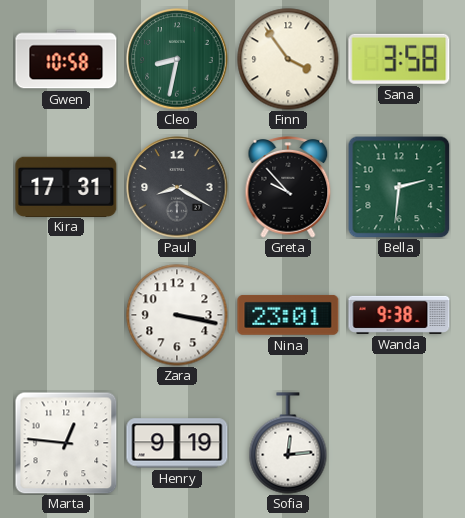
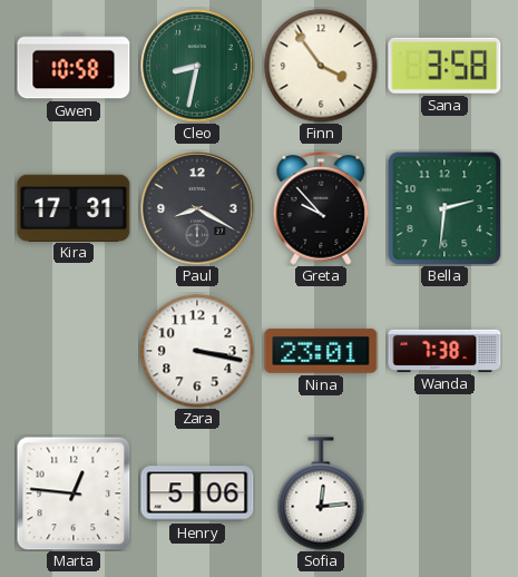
Wanda: 9:38 -> 7:38 (444, 351)
Henry: 9:19 -> 5:06 (197, 493)
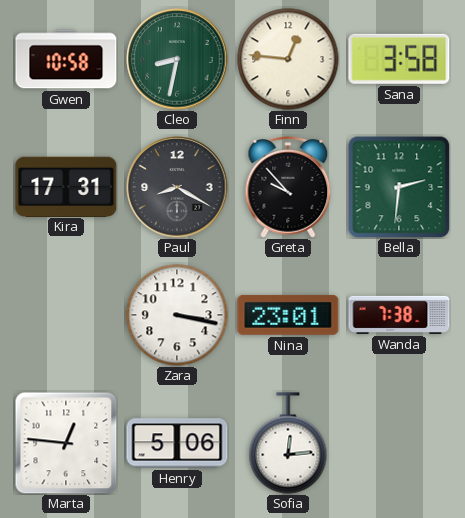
Finn: 3:54 -> 12:46 (288, 59)
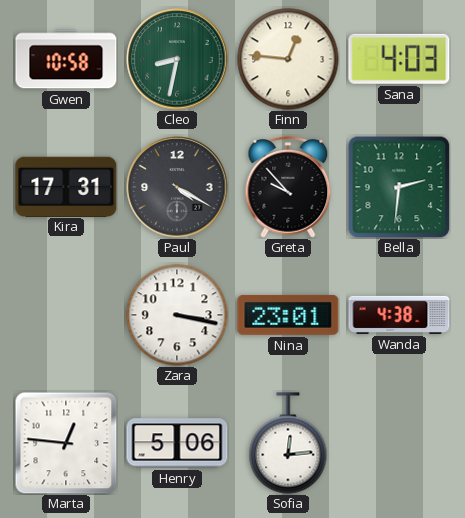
Sana: 3:58 -> 4:03 (399, 59)
Paul: 8:20 -> 4:20 (177, 187)
Wanda: 7:38 -> 4:38 (399, 315)
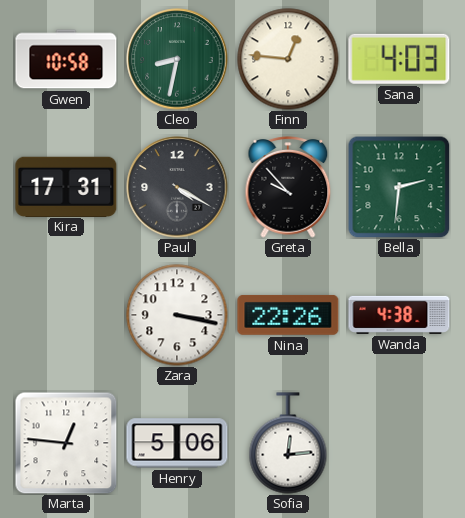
Nina: 23:01 -> 22:26 (288, 315)
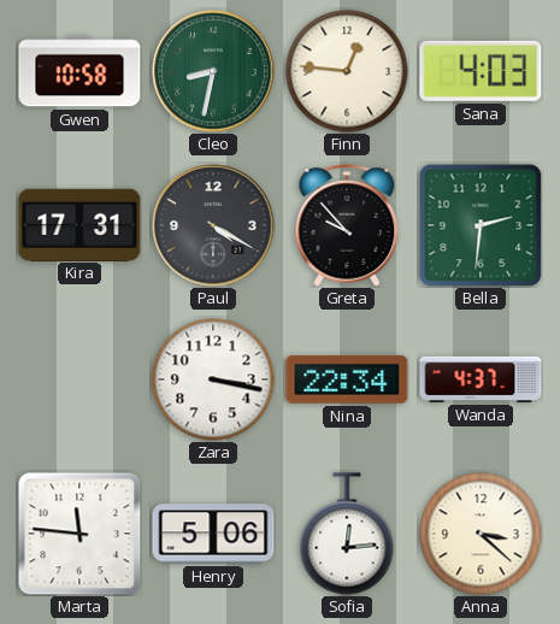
Nina: 22:26 -> 22:34 (347, 379)
Wanda: 4:38 -> 4:37 (481, 379)
Marta: 12:46 -> 11:46 (79, 534)
Anna: none -> 3:22 (481, 534)
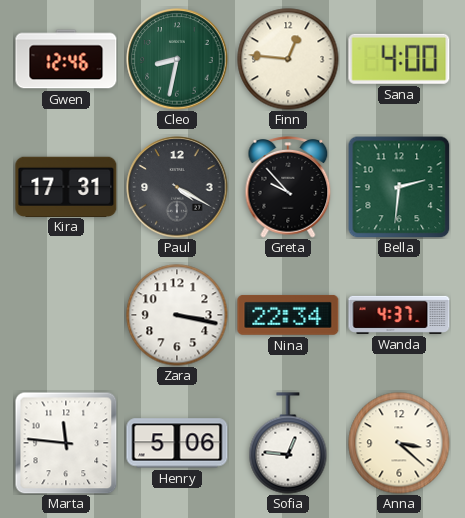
Gwen: 10:58 -> 12:46 (66, 59)
Sana: 4:03 -> 4:00 (399, 59)
Sofia: 12:14 -> 12:46 (288, 443)
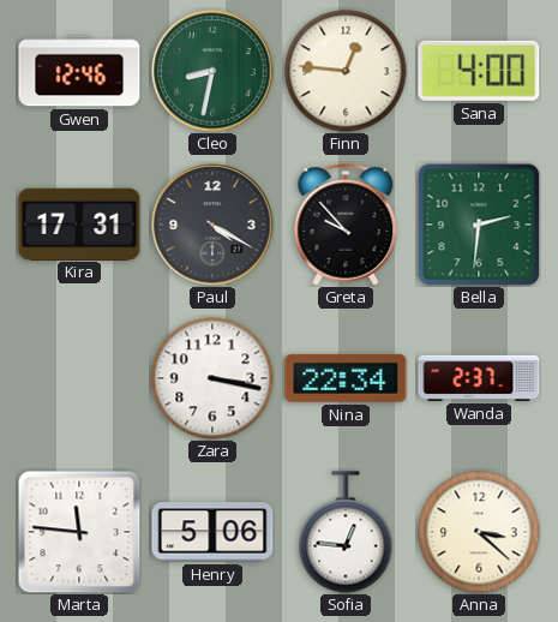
Wanda: 4:37 -> 2:37 (479, 378)
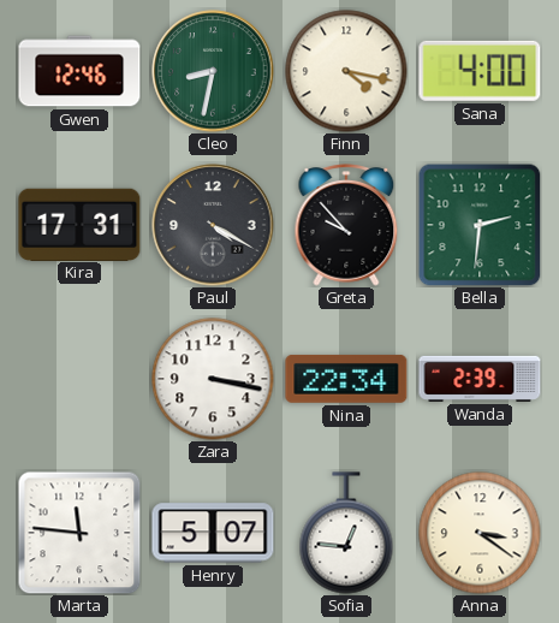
Finn: 12:46 -> 4:17 (346, 71)
Wanda: 2:37 -> 2:39 (480, 379)
Henry: 5:06 -> 5:07 (213, 533)
Anna: 3:22 -> 3:21 (480, 533)
